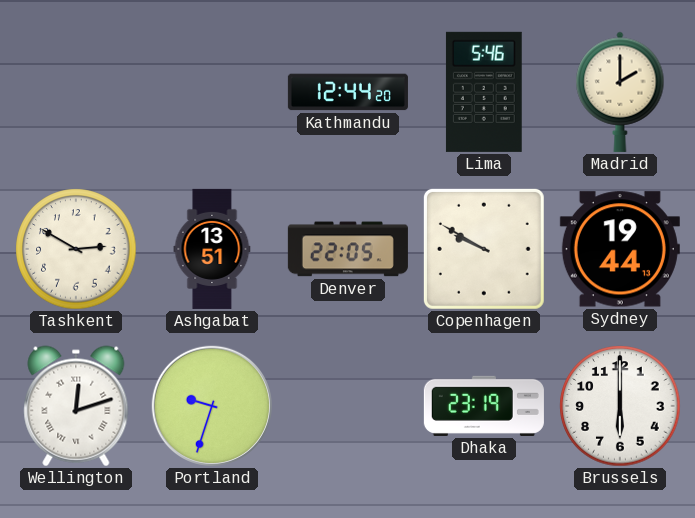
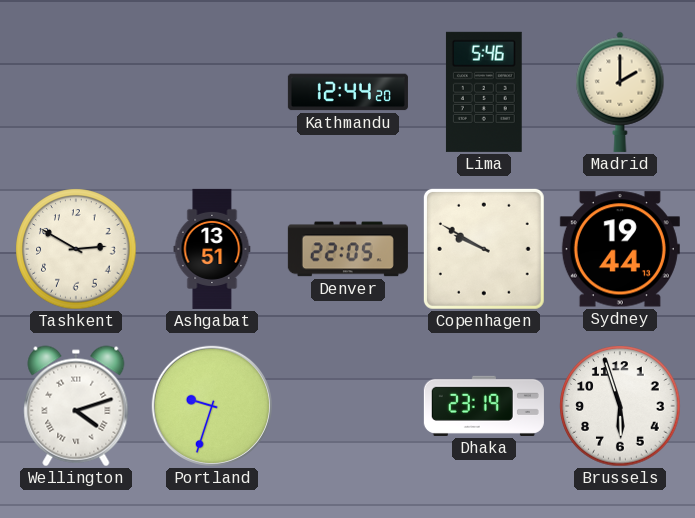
Wellington: 12:12 -> 4:12 (76, 406)
Brussels: 6:00 -> 5:57 (620, 406)
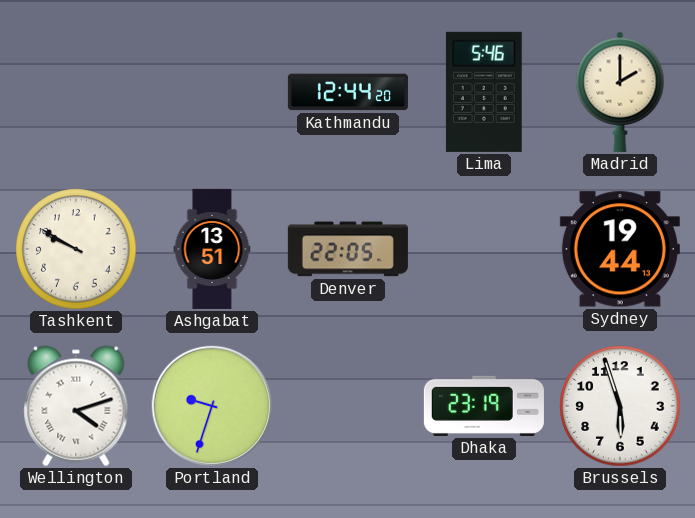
Tashkent: 2:50 -> 9:50 (76, 249)
Copenhagen: 9:50 -> none (484, 249)
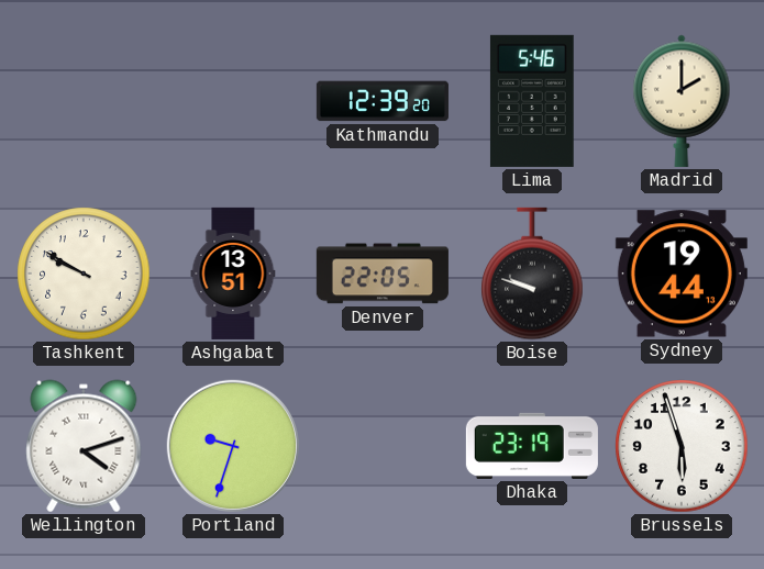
Kathmandu: 12:44 -> 12:39 (383, 101)
Boise: none -> 9:48 (532, 274)
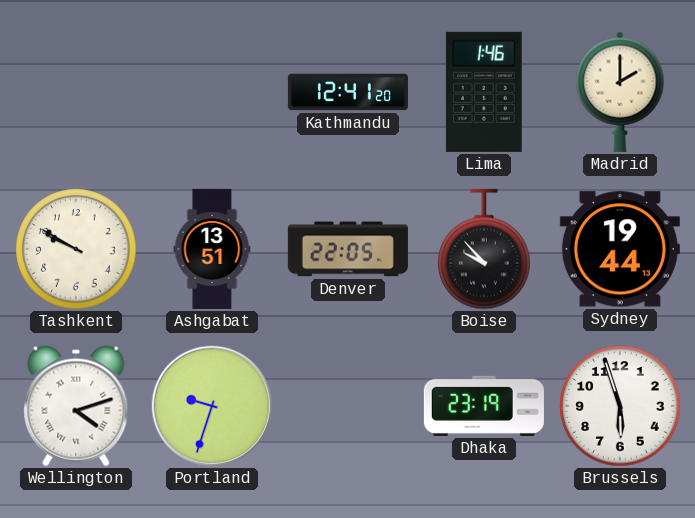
Kathmandu: 12:39 -> 12:41 (348, 92)
Lima: 5:46 -> 1:46 (484, 92)
Boise: 9:48 -> 9:53 (484, 249)
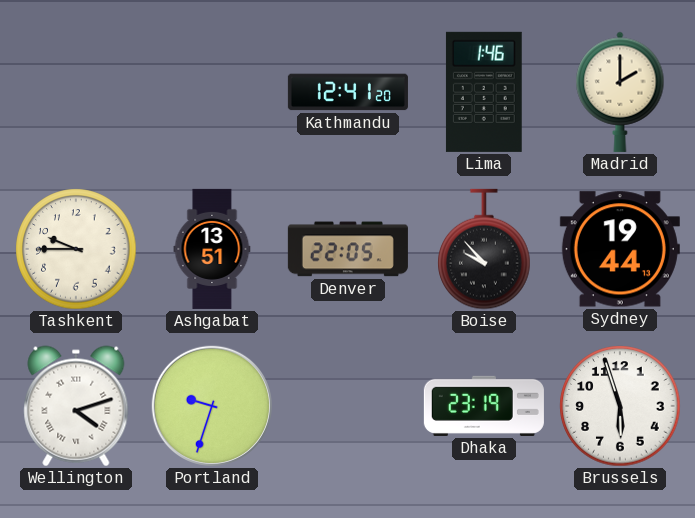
Tashkent: 9:50 -> 9:45 (76, 249)
